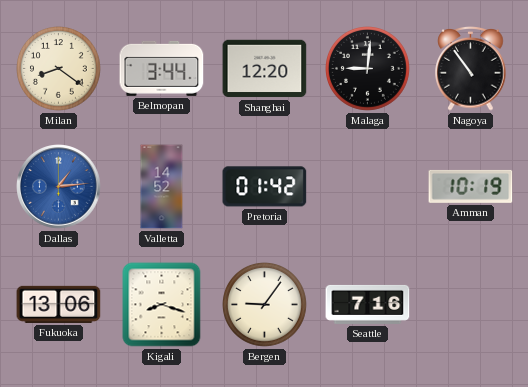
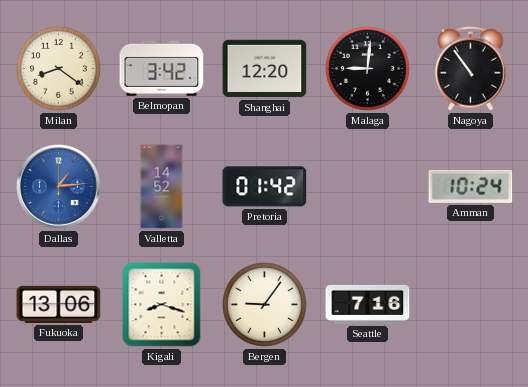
Belmopan: 3:44 -> 3:42 (162, 68)
Amman: 10:19 -> 10:24 (471, 186)
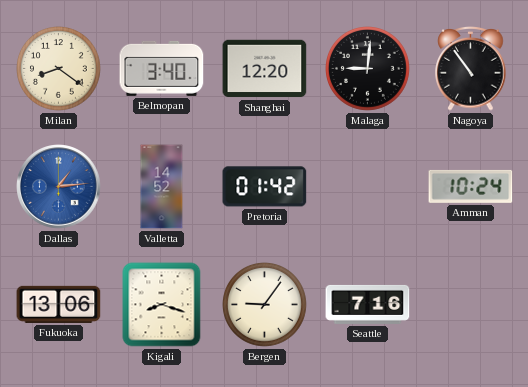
Belmopan: 3:42 -> 3:40 (162, 68)
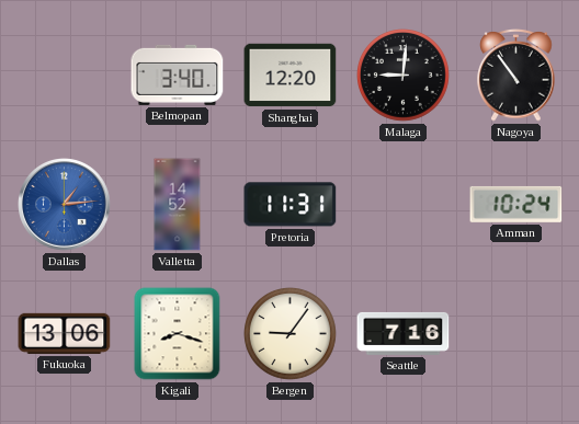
Milan: 8:21 -> none (59, 69)
Pretoria: 01:42 -> 11:31 (291, 205)
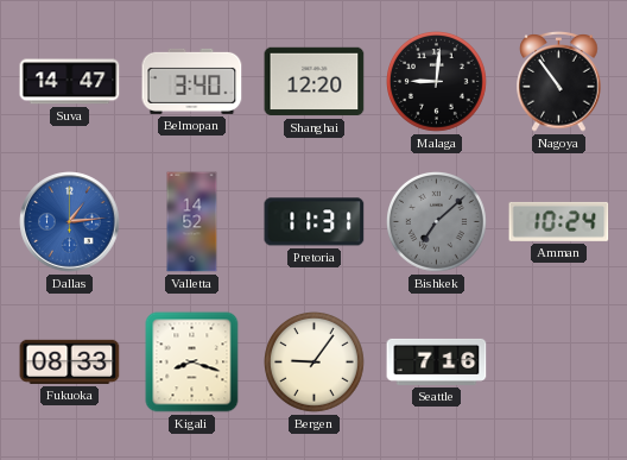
Suva: none -> 14:47 (70, 82)
Bishkek: none -> 7:08 (437, 222)
Fukuoka: 13:06 -> 08:33 (70, 361)
